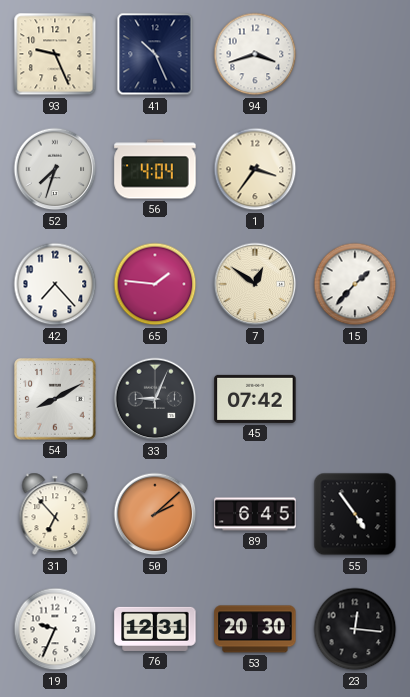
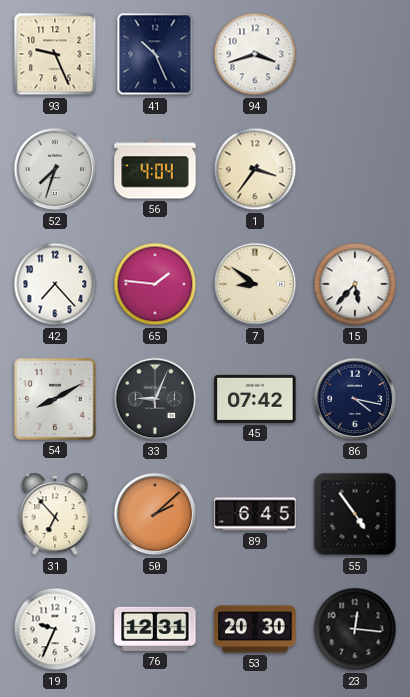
7: 12:51 -> 8:51 (255, 284)
15: 1:37 -> 5:37 (355, 284)
86: none -> 4:17 (355, 399)
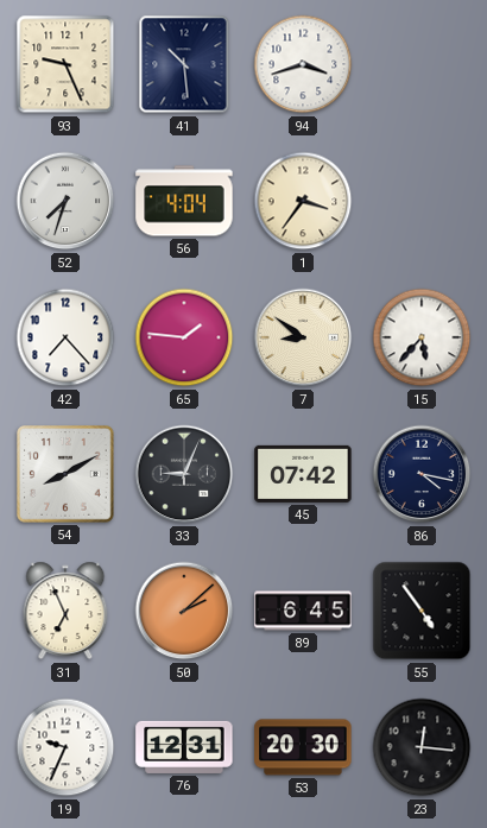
41: 10:26 -> 10:29 (184, 64)
31: 6:53 -> 6:56 (65, 611)
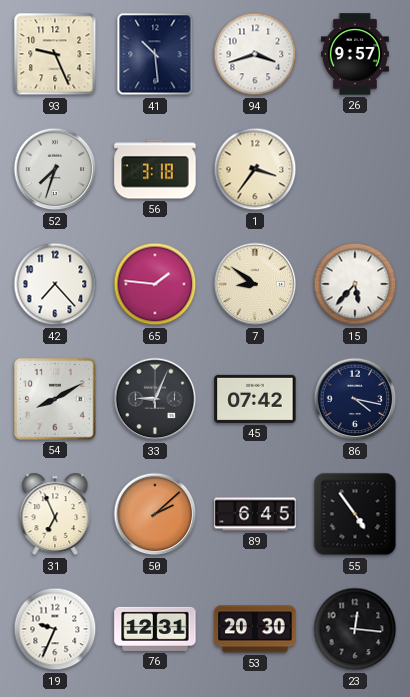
26: none -> 9:57 (355, 54)
56: 4:04 -> 3:18 (155, 169)
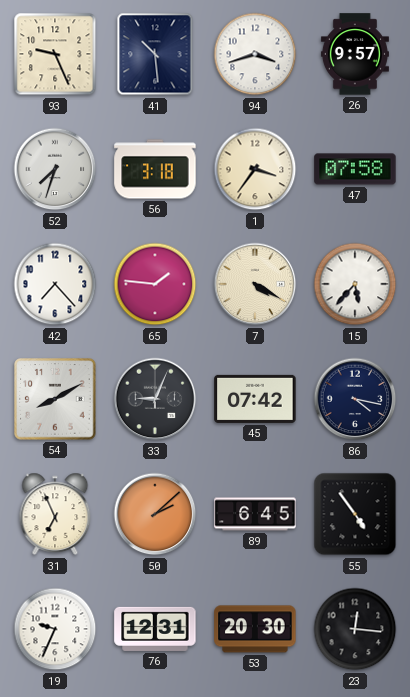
47: none -> 07:58 (355, 169)
7: 8:51 -> 4:20 (255, 284)
